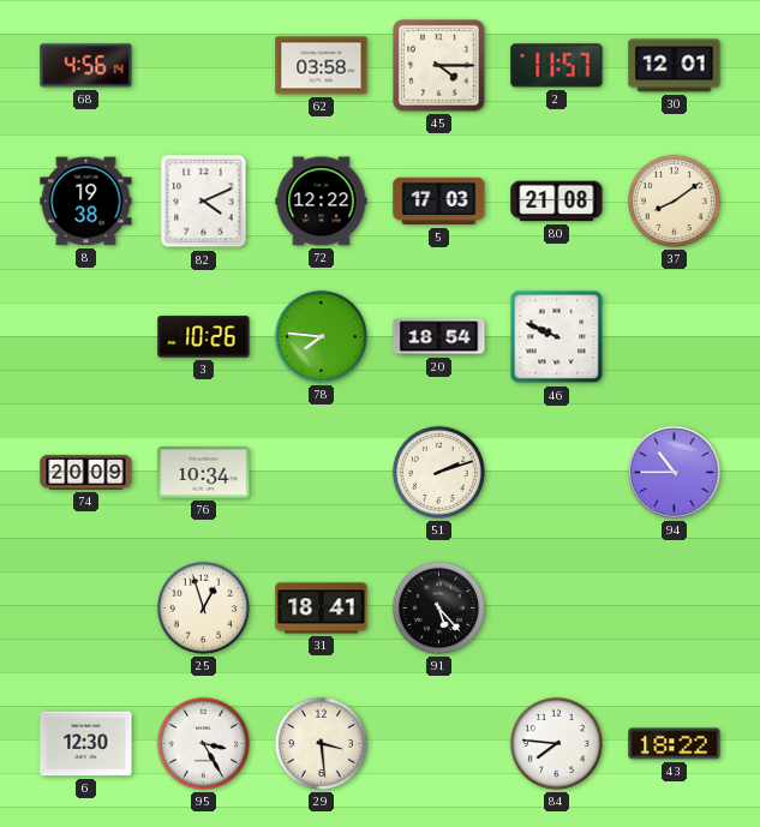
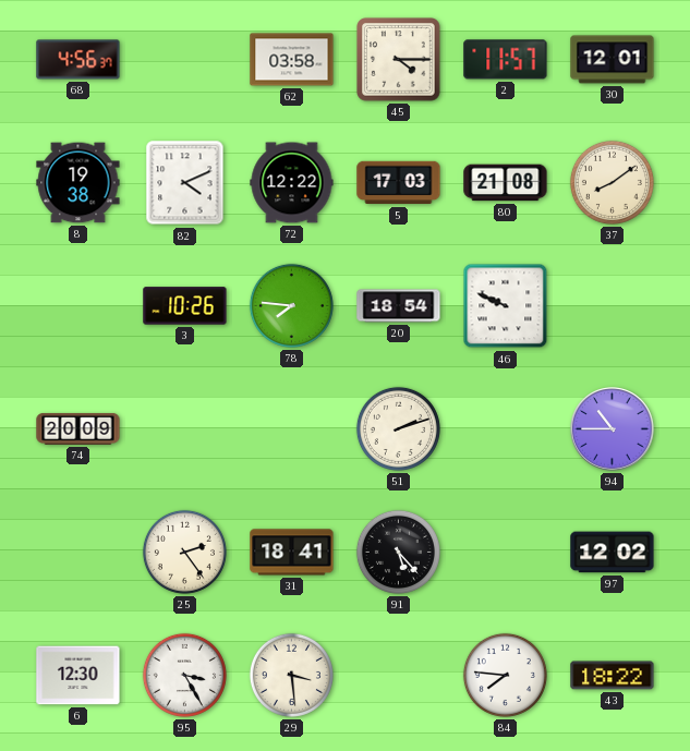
68: 4:56:14 -> 4:56:37 (78, 60)
76: 10:34 -> none (204, 473)
25: 12:57 -> 2:24 (184, 552)
97: none -> 12:02 (613, 553)
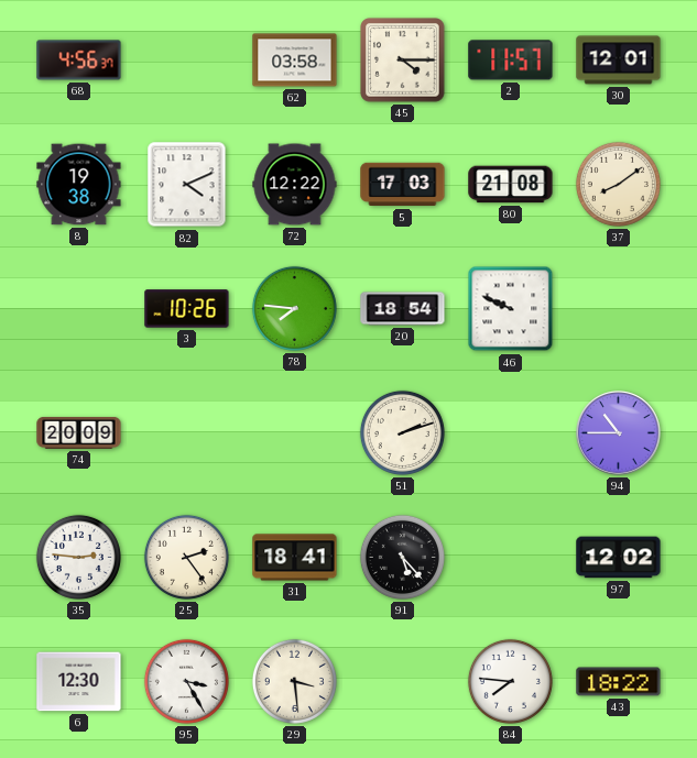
35: none -> 2:46 (78, 557)
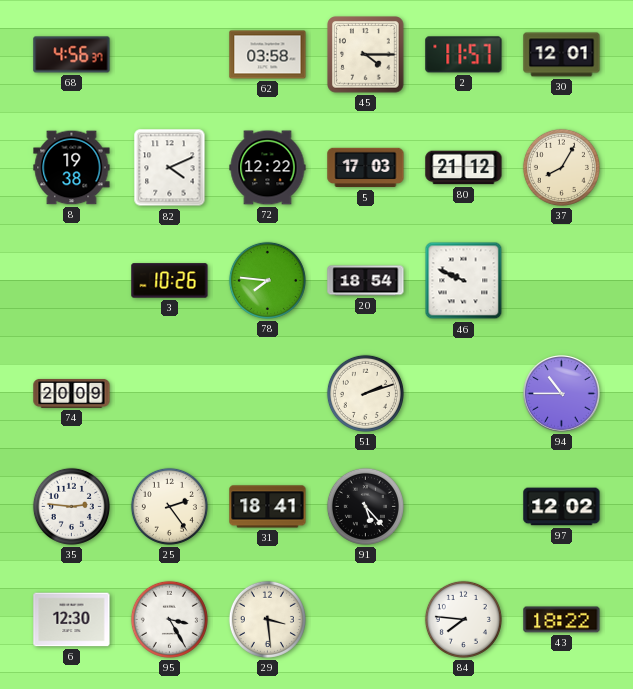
80: 21:08 -> 21:12 (464, 168)
37: 8:09 -> 8:05 (561, 167)
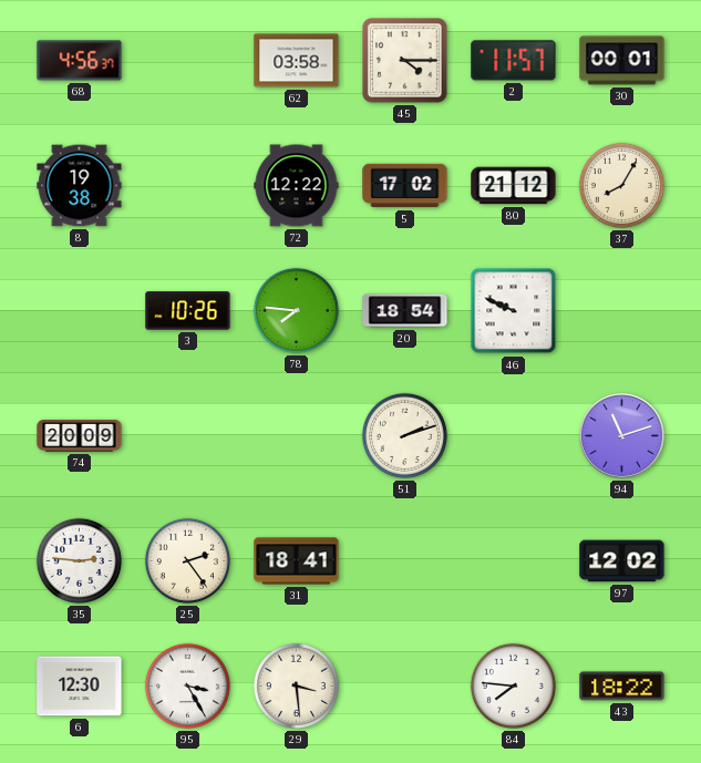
30: 12:01 -> 00:01 (622, 61)
82: 4:11 -> none (170, 168)
5: 17:03 -> 17:02 (405, 186)
94: 10:45 -> 11:12 (622, 436)
91: 5:23 -> none (365, 506)
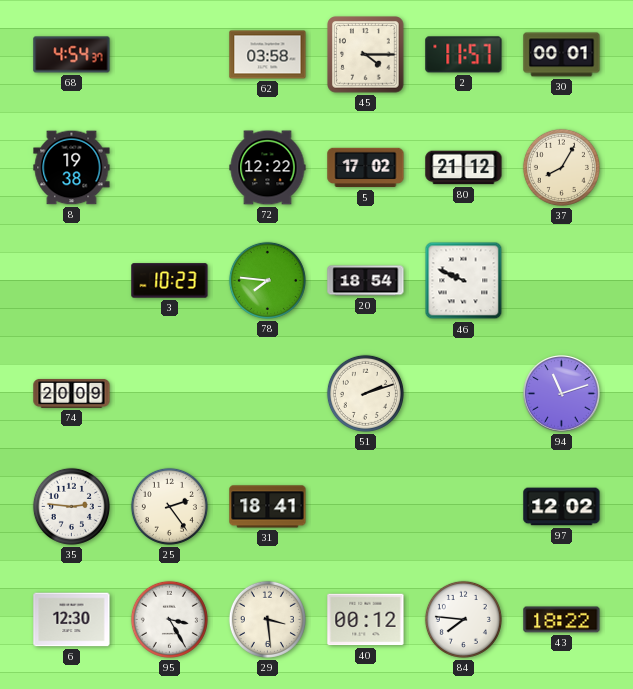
68: 4:56 -> 4:54 (72, 55)
3: 10:26 -> 10:23 (170, 281)
40: none -> 00:12 (366, 620)
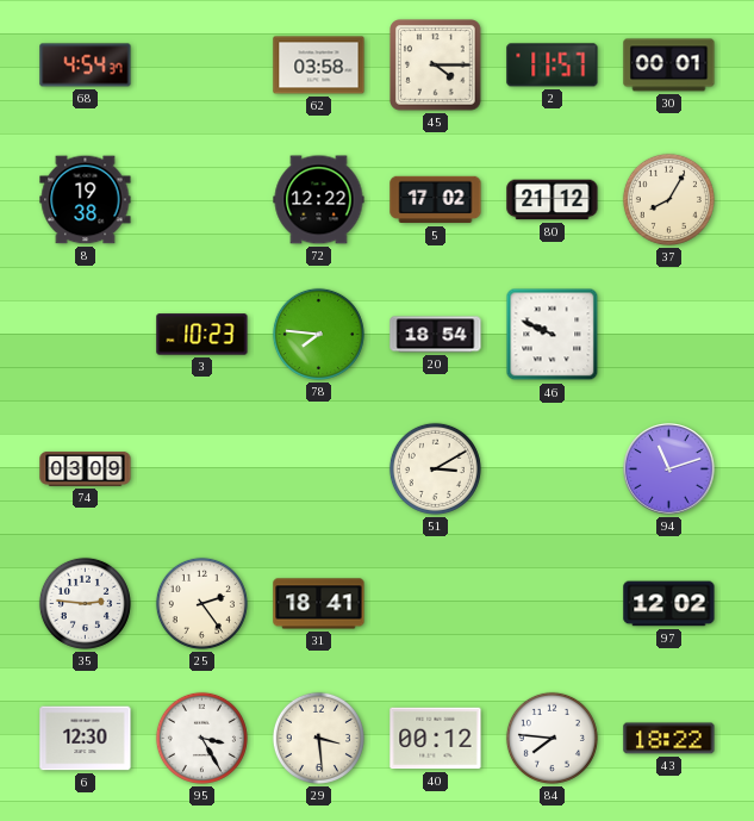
74: 20:09 -> 03:09 (86, 469)
51: 2:12 -> 3:10 (435, 468)
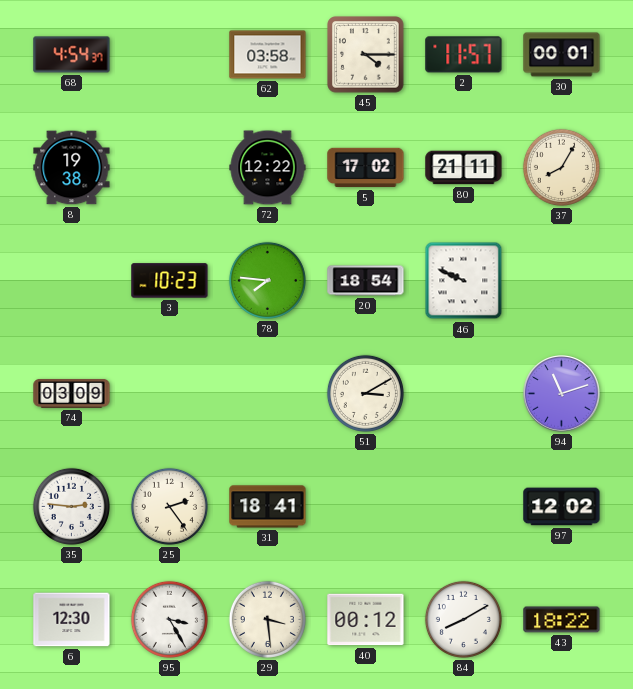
80: 21:12 -> 21:11 (464, 168)
84: 7:46 -> 8:10 (463, 619)
